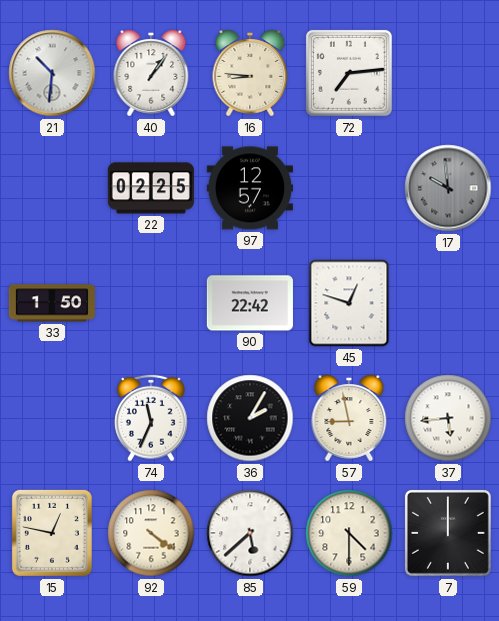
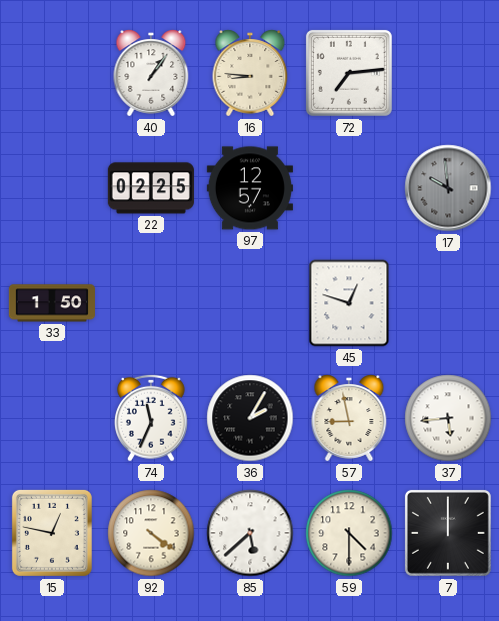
21: 10:31 -> none (52, 73)
90: 22:42 -> none (250, 303)
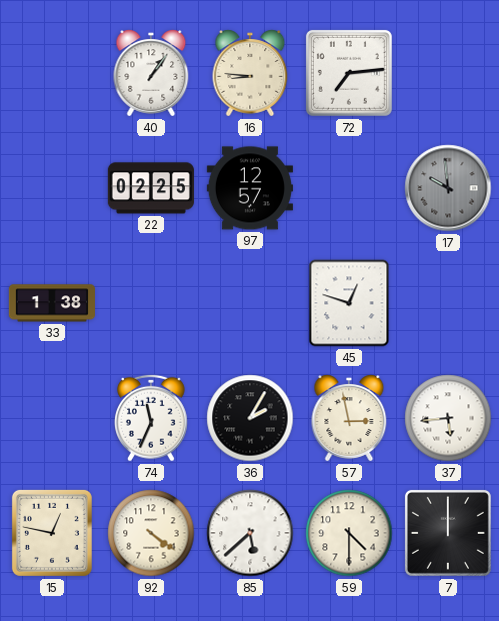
33: 1:50 -> 1:38 (52, 303)
57: 8:58 -> 2:58 (349, 418)
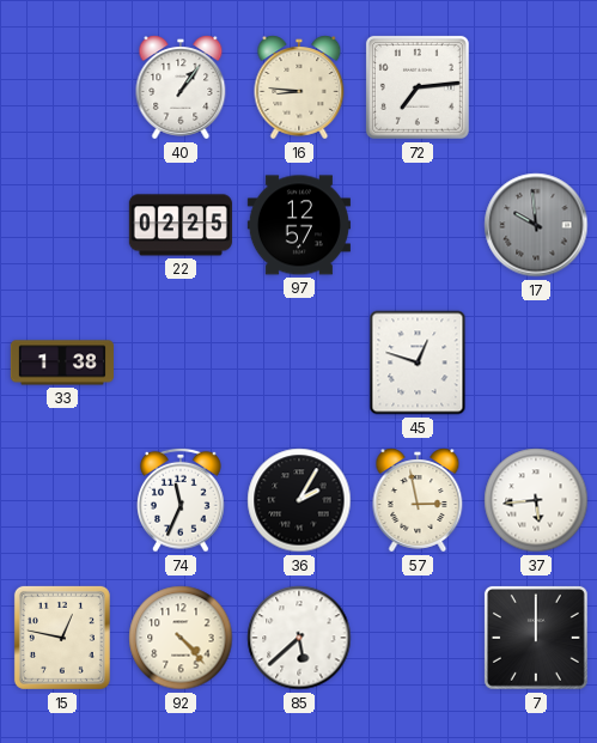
92: 4:21 -> 4:23 (181, 638)
59: 4:30 -> none (349, 533)
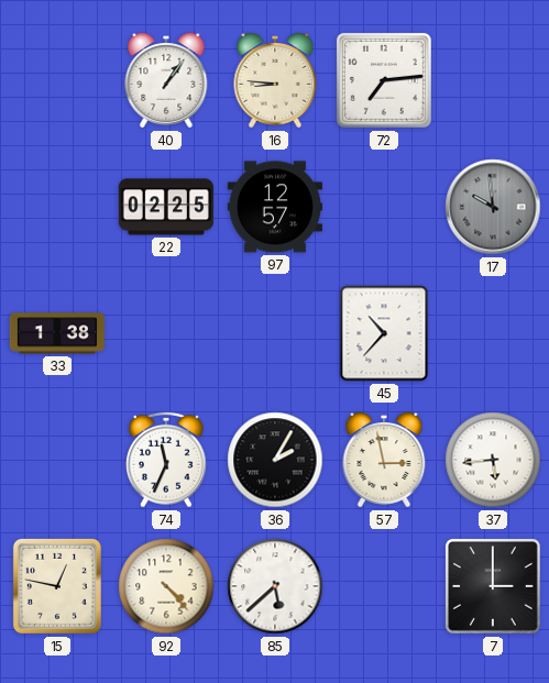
45: 12:48 -> 10:37 (384, 333)
7: 12:00 -> 3:00 (493, 586)
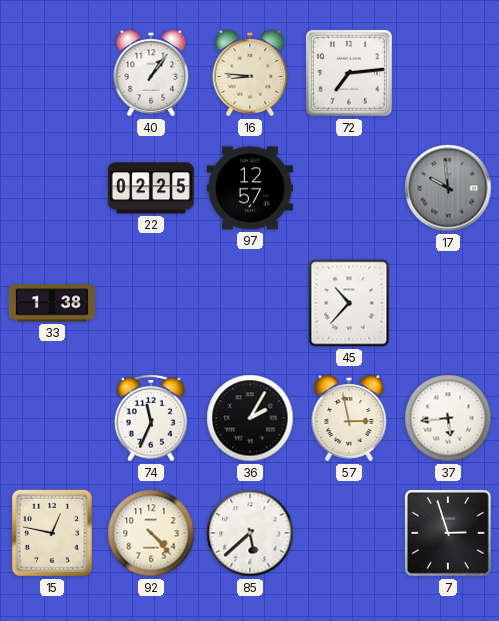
7: 3:00 -> 2:57 (448, 533)
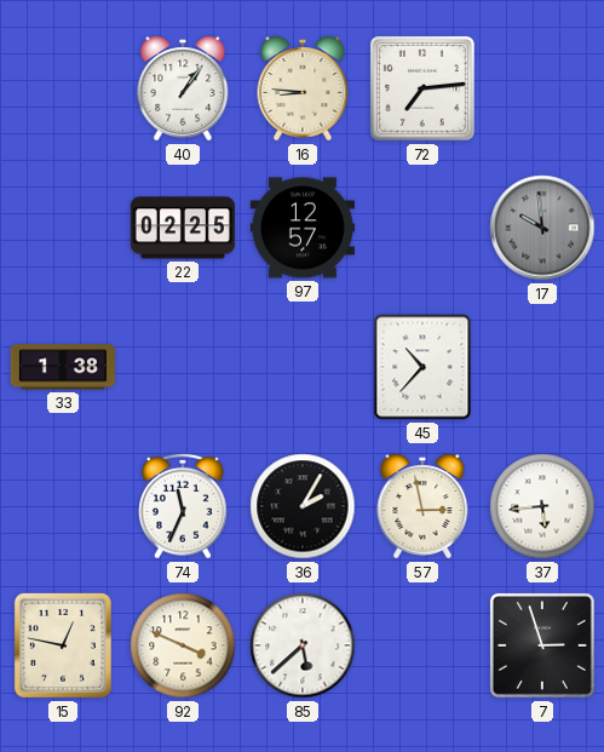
92: 4:23 -> 3:49 (183, 645)
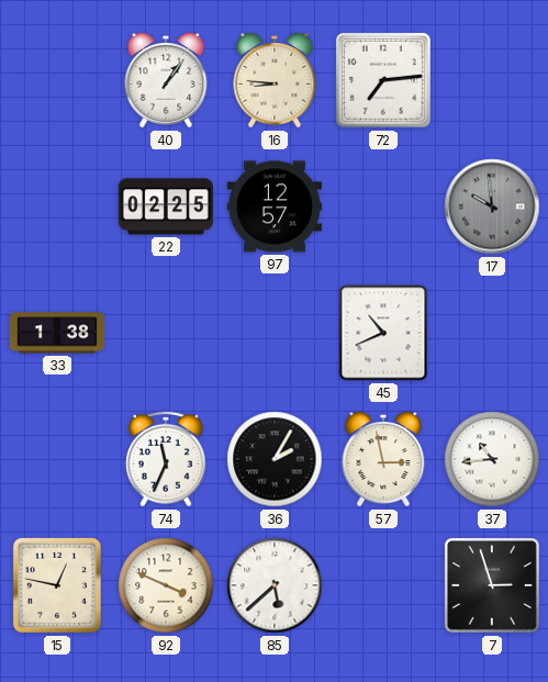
45: 10:37 -> 10:41 (383, 333)
37: 5:44 -> 10:44 (492, 459)
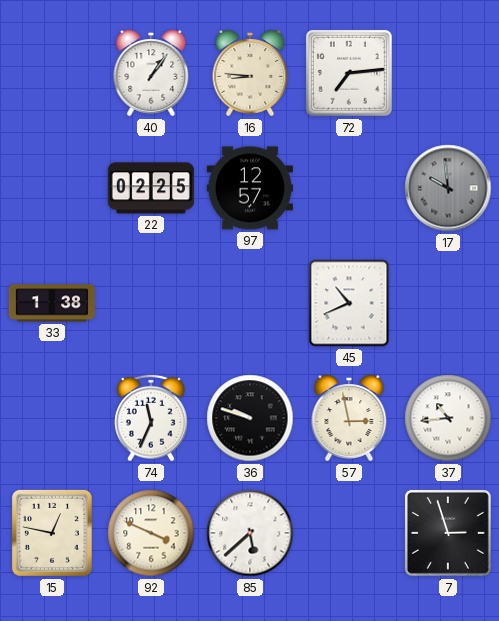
36: 2:05 -> 9:48 (250, 418)
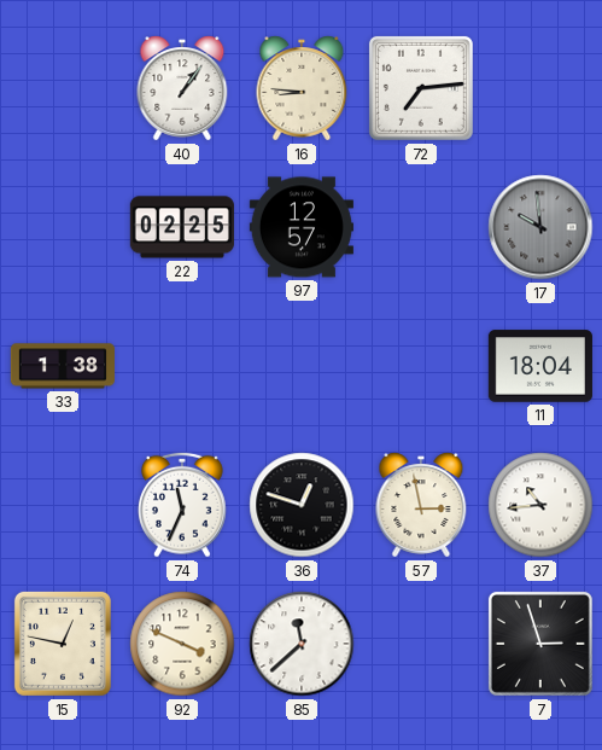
45: 10:41 -> none (349, 303)
11: none -> 18:04 (540, 366)
36: 9:48 -> 12:48 (302, 505)
85: 5:38 -> 11:38 (302, 644)
